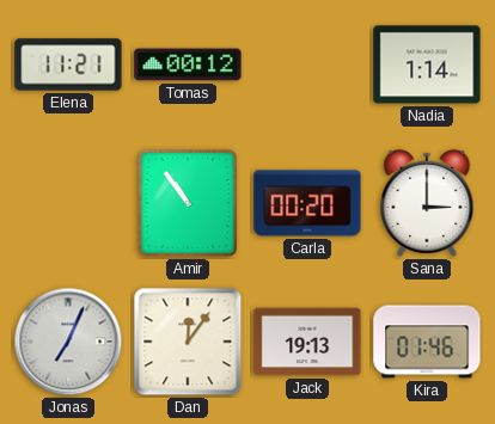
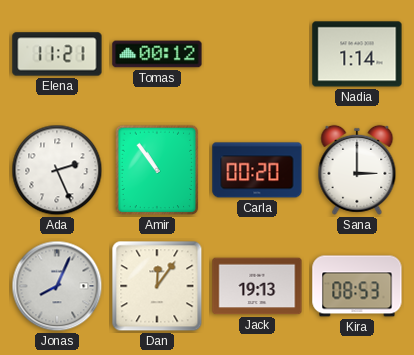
Ada: none -> 2:26 (57, 170)
Jonas: 7:04 -> 8:04 (57, 286)
Kira: 01:46 -> 08:53 (357, 286)
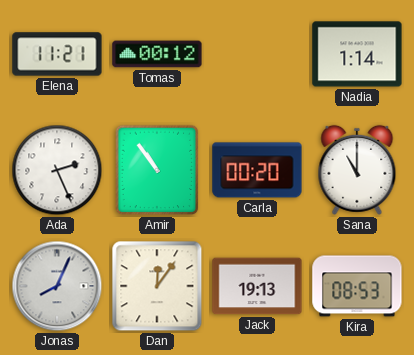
Sana: 3:00 -> 11:00 (357, 170)
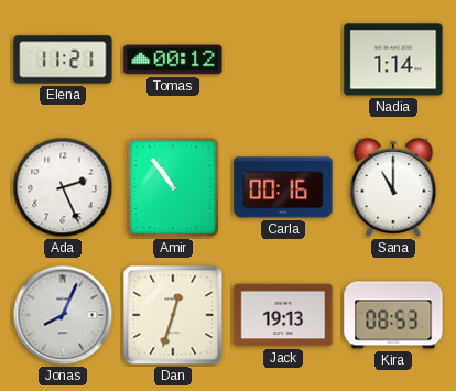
Carla: 00:20 -> 00:16 (283, 187)
Dan: 12:06 -> 12:33 (173, 315)
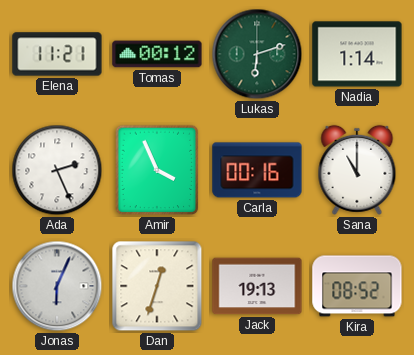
Lukas: none -> 6:12 (257, 54)
Amir: 10:54 -> 3:56 (157, 170)
Jonas: 8:04 -> 6:04 (57, 286)
Kira: 08:53 -> 08:52 (357, 286)
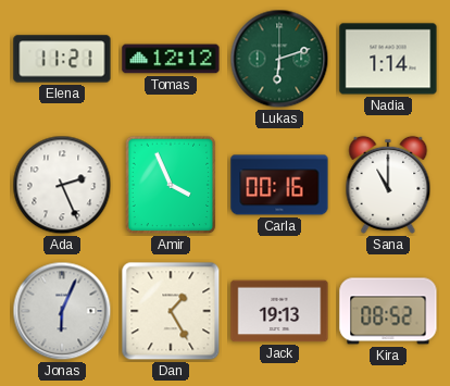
Tomas: 00:12 -> 12:12 (171, 59)
Dan: 12:33 -> 1:25 (171, 311)
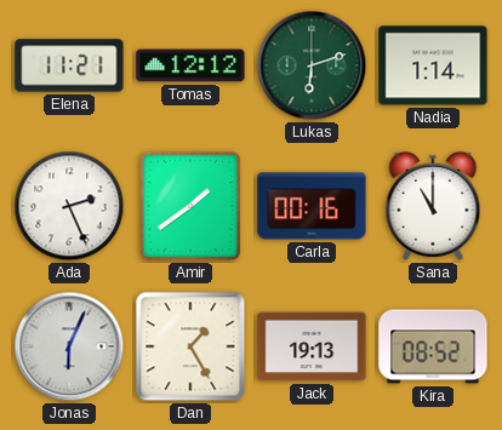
Amir: 3:56 -> 1:39 (190, 206)
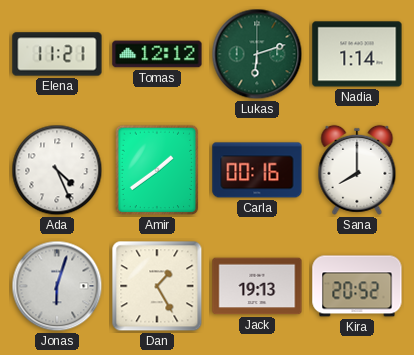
Ada: 2:26 -> 4:26 (57, 170)
Sana: 11:00 -> 8:00 (357, 170)
Jonas: 6:04 -> 6:03 (57, 286)
Kira: 08:52 -> 20:52 (357, 286)
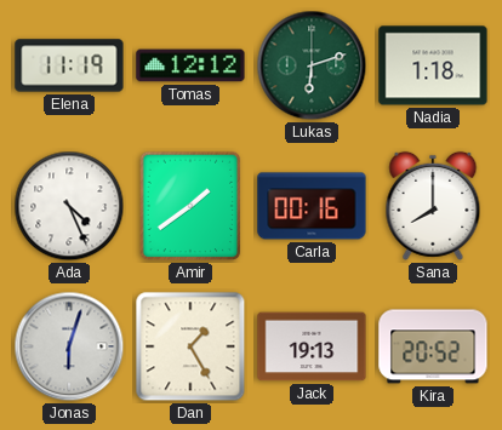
Elena: 11:21 -> 11:19 (69, 65)
Nadia: 1:14 -> 1:18 (433, 65)
